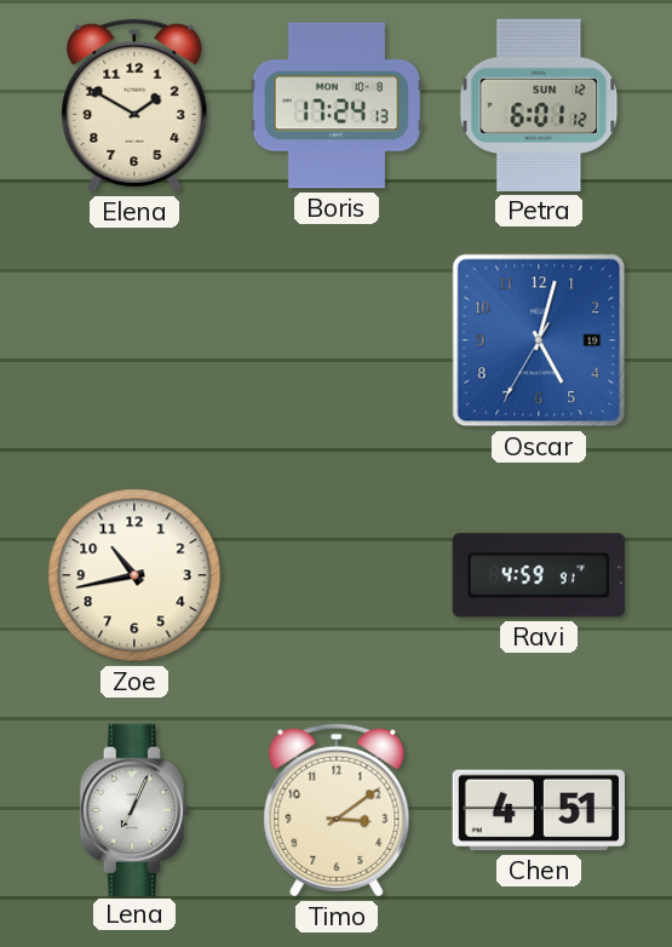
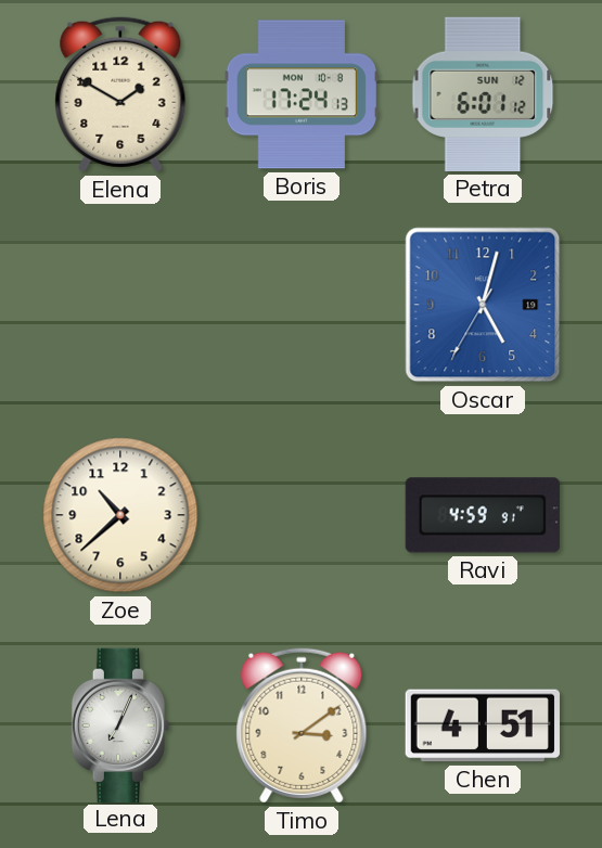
Zoe: 10:43 -> 10:38 (120, 515)
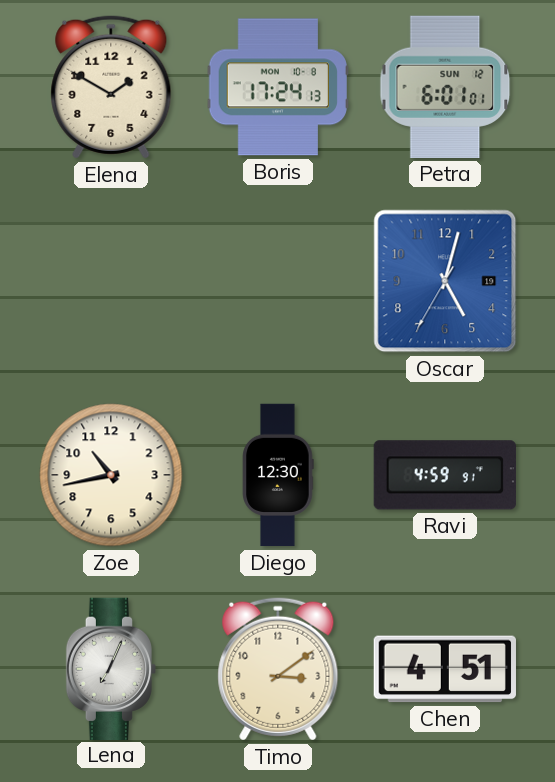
Petra: 6:01:12 -> 6:01:01 (445, 87)
Zoe: 10:38 -> 10:43 (111, 475)
Diego: none -> 12:30 (278, 475)
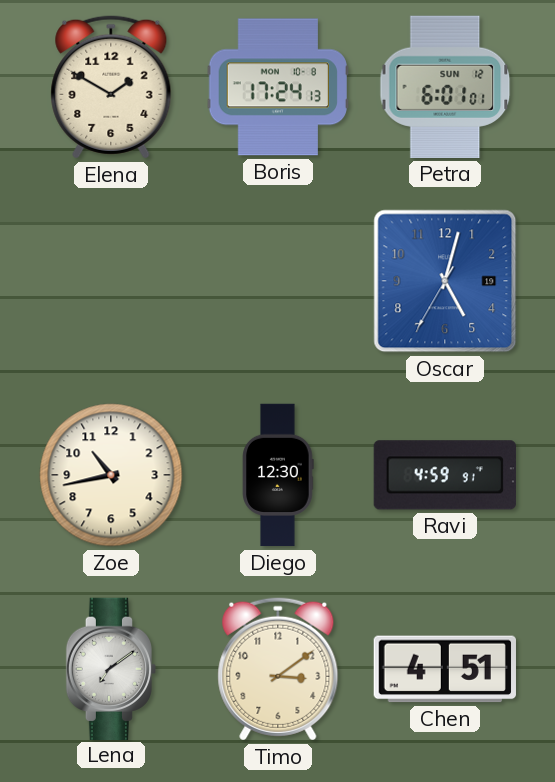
Lena: 7:04 -> 7:09 (110, 668)
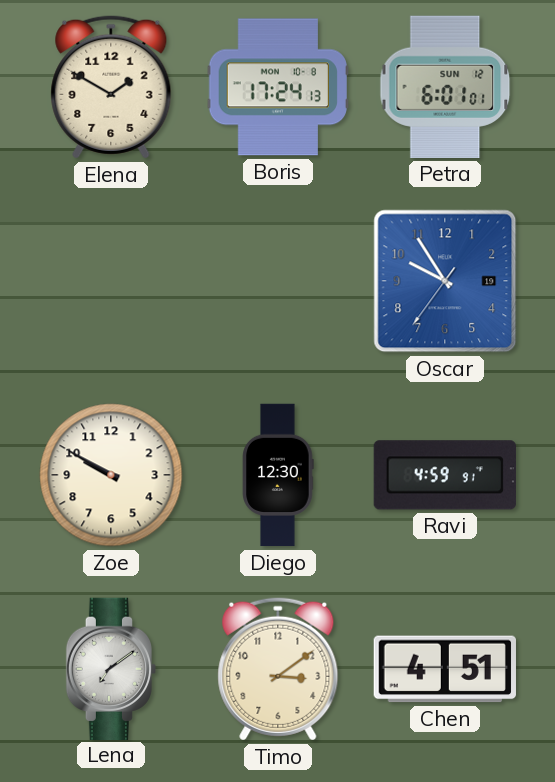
Oscar: 5:02 -> 9:54 (445, 281)
Zoe: 10:43 -> 9:50 (111, 475)
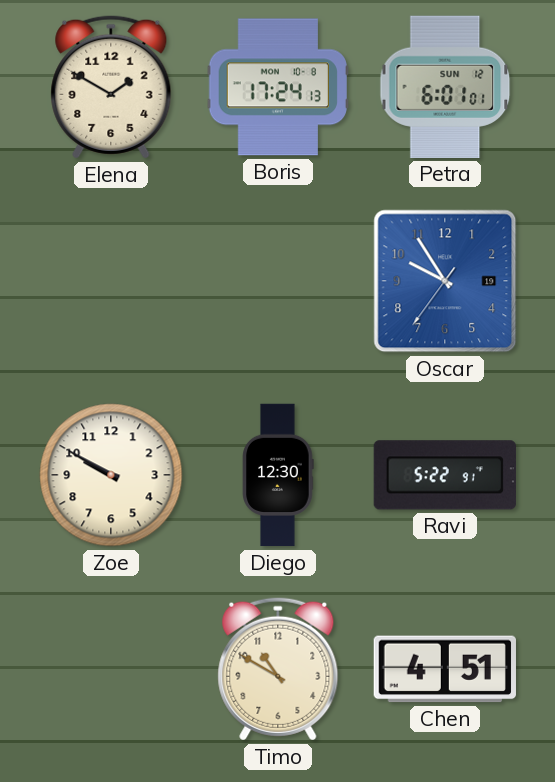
Ravi: 4:59 -> 5:22 (445, 475)
Lena: 7:09 -> none (110, 668)
Timo: 3:09 -> 10:50 (278, 669)
